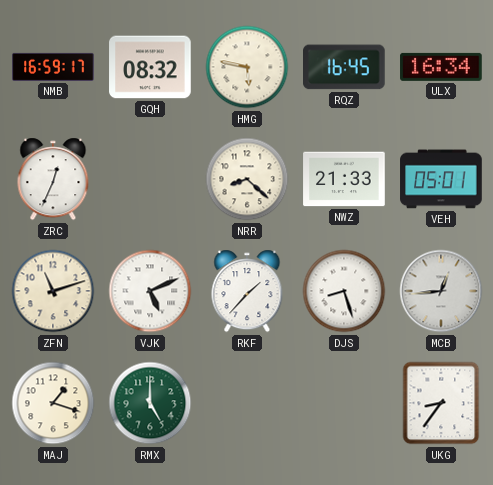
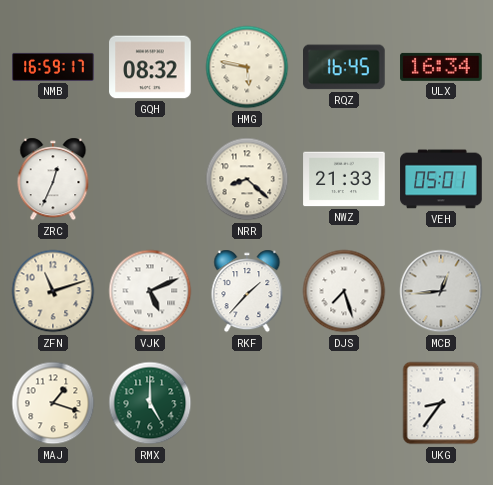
DJS: 8:27 -> 7:27 (344, 291)
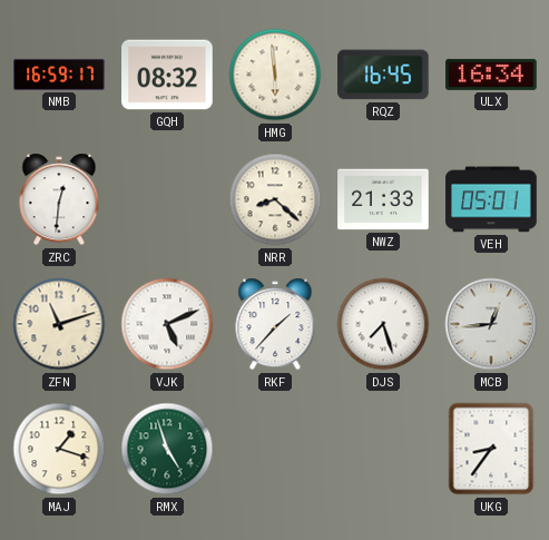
HMG: 5:47 -> 5:59 (275, 75)
ZRC: 12:34 -> 12:31 (59, 199)
RMX: 5:00 -> 4:57 (167, 449)
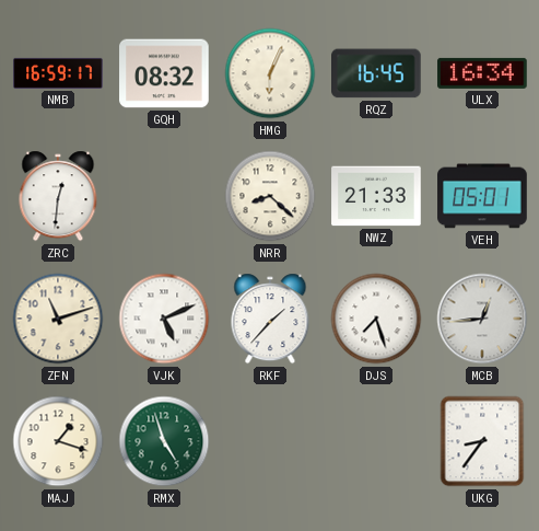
HMG: 5:59 -> 6:04 (270, 73)
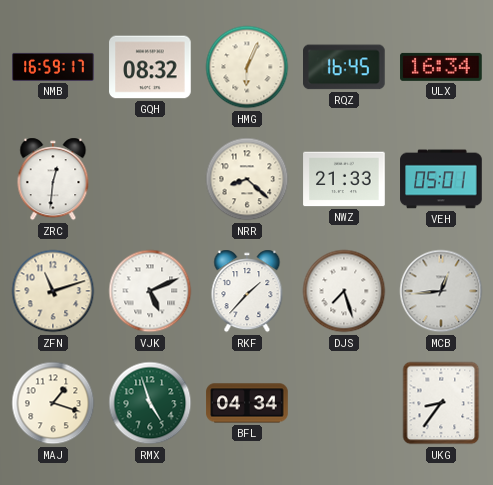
BFL: none -> 04:34 (247, 403)
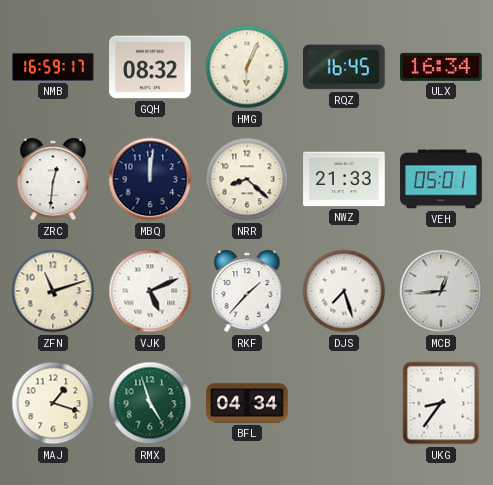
MBQ: none -> 12:01 (150, 179)
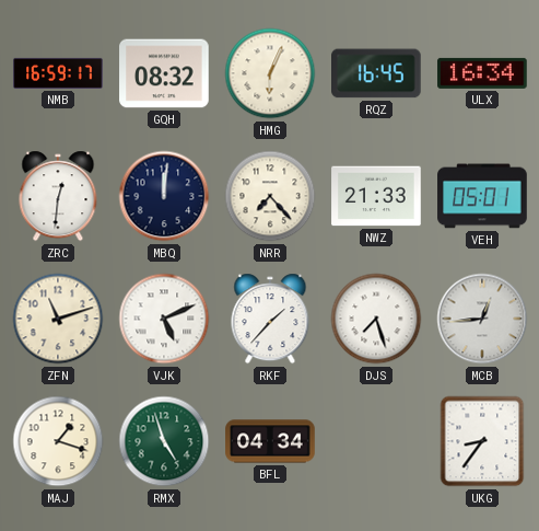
NRR: 8:22 -> 7:23 (270, 196)
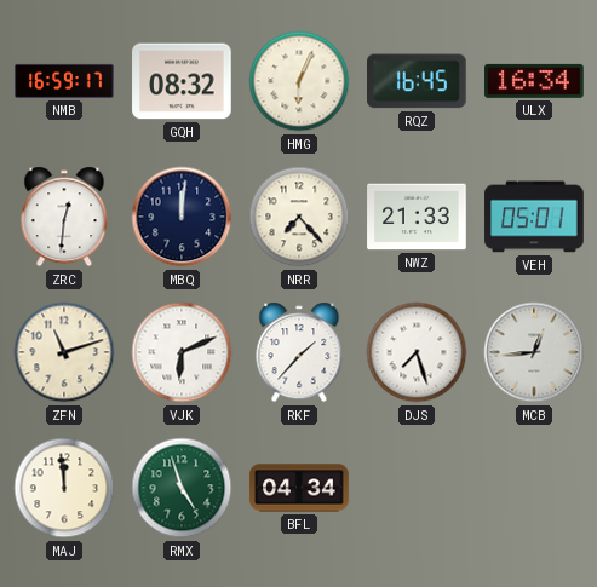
VJK: 5:11 -> 6:11 (182, 352)
MAJ: 1:18 -> 11:59 (64, 488)
UKG: 8:36 -> none (482, 441)
